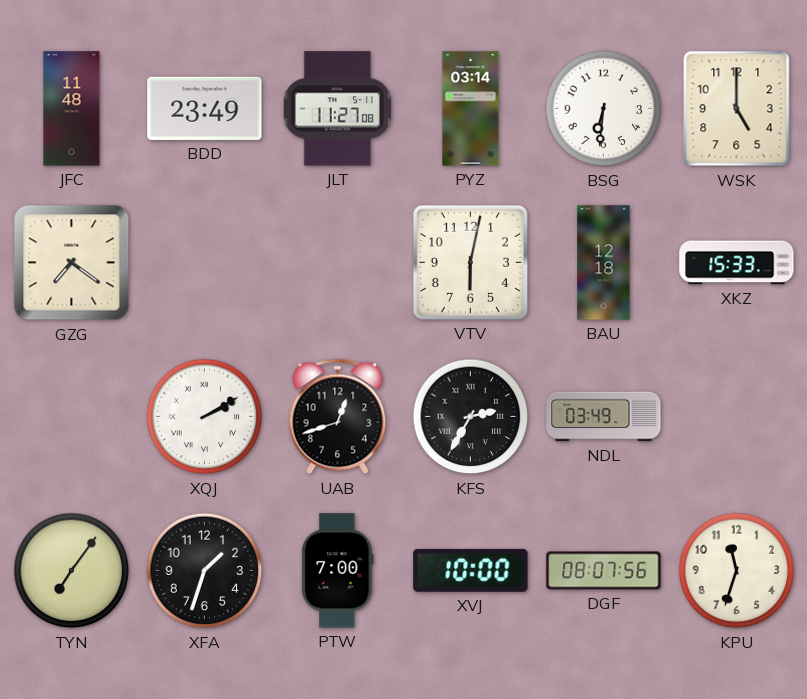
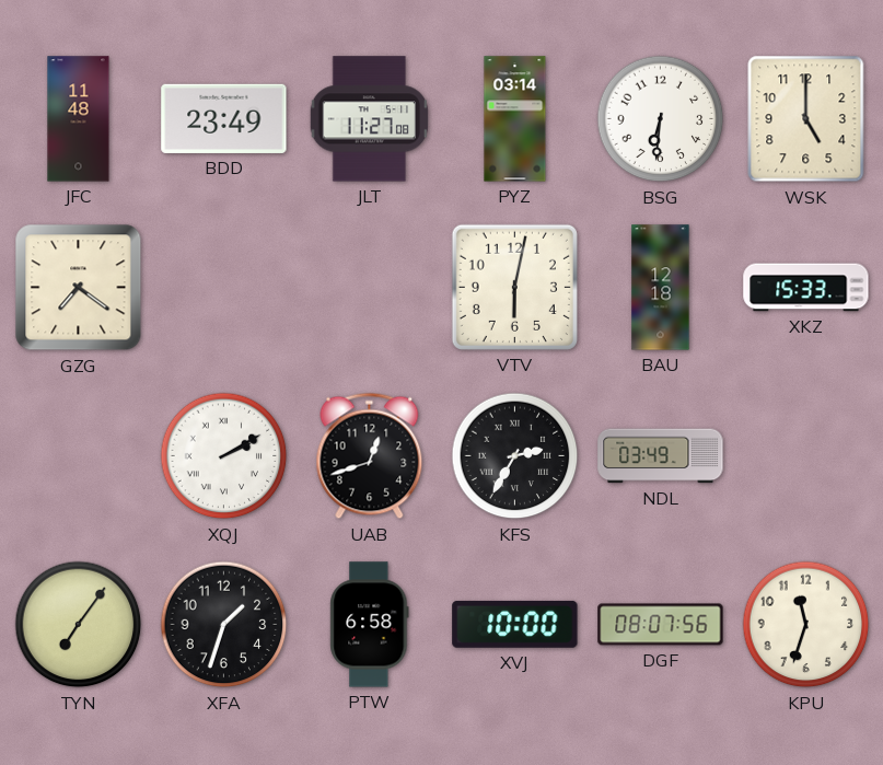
PTW: 7:00 -> 6:58 (370, 625)
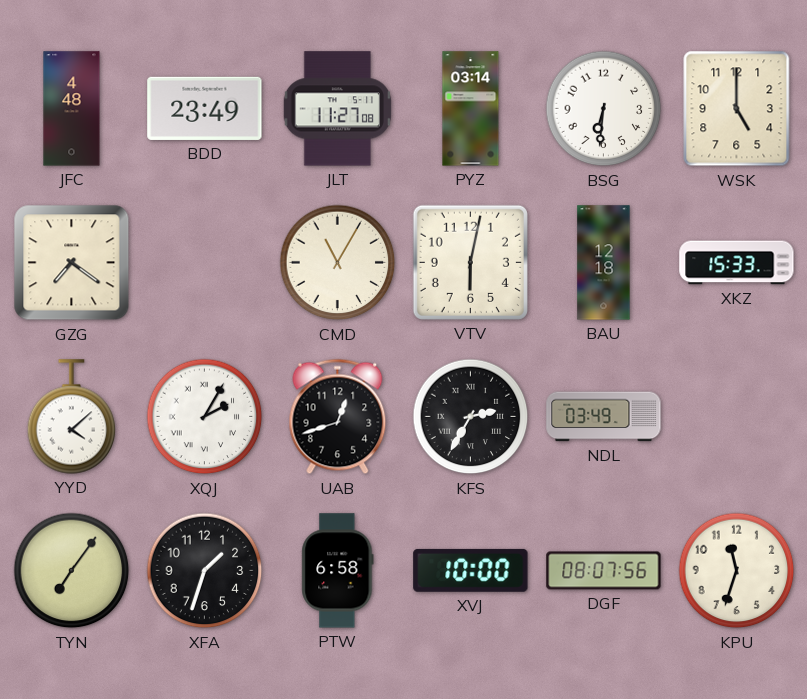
JFC: 11:48 -> 4:48 (72, 109)
CMD: none -> 11:05 (338, 263)
YYD: none -> 4:08 (72, 417)
XQJ: 2:10 -> 2:05 (205, 417)
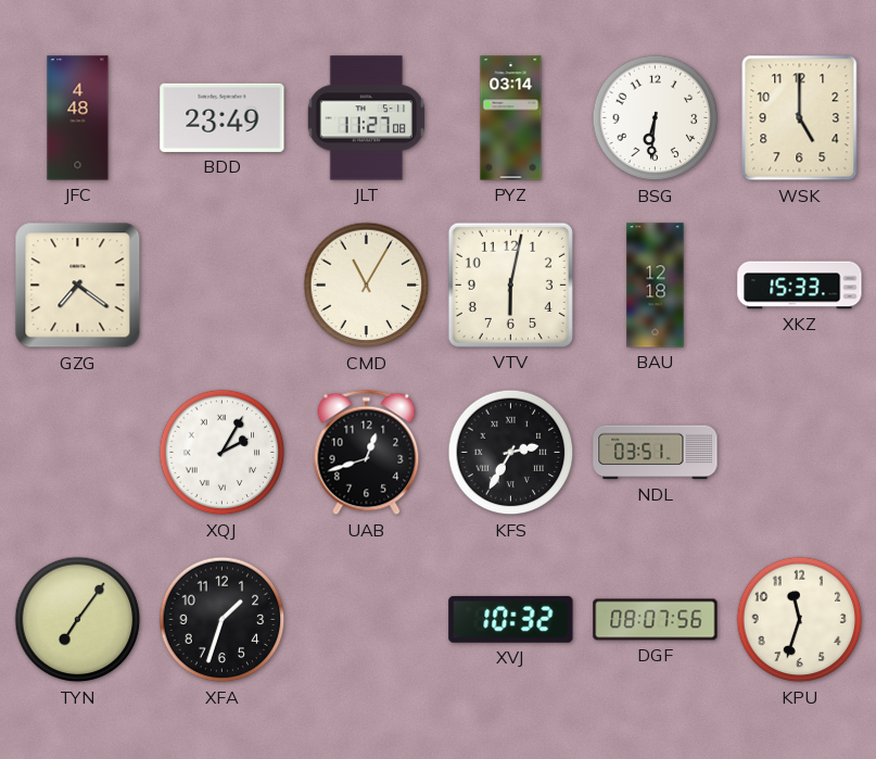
YYD: 4:08 -> none (72, 417)
NDL: 03:49 -> 03:51 (656, 453)
PTW: 6:58 -> none (338, 571)
XVJ: 10:00 -> 10:32 (511, 619)
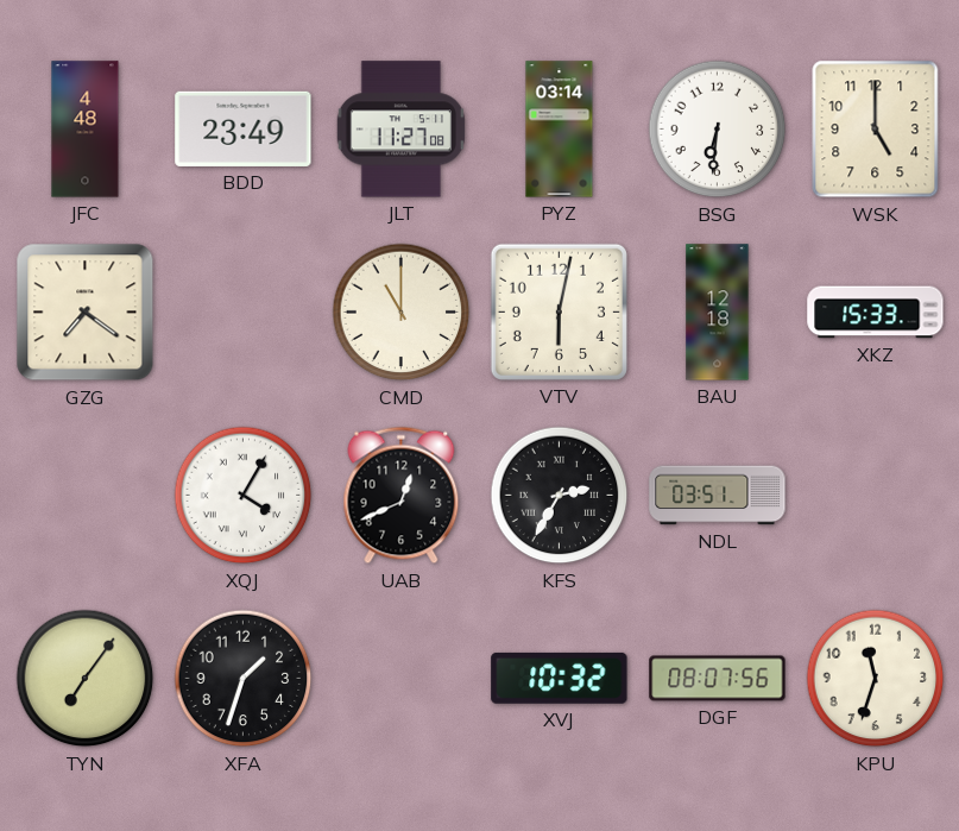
CMD: 11:05 -> 11:00 (402, 313)
XQJ: 2:05 -> 4:05 (244, 496)
UAB: 12:42 -> 12:41 (402, 496)
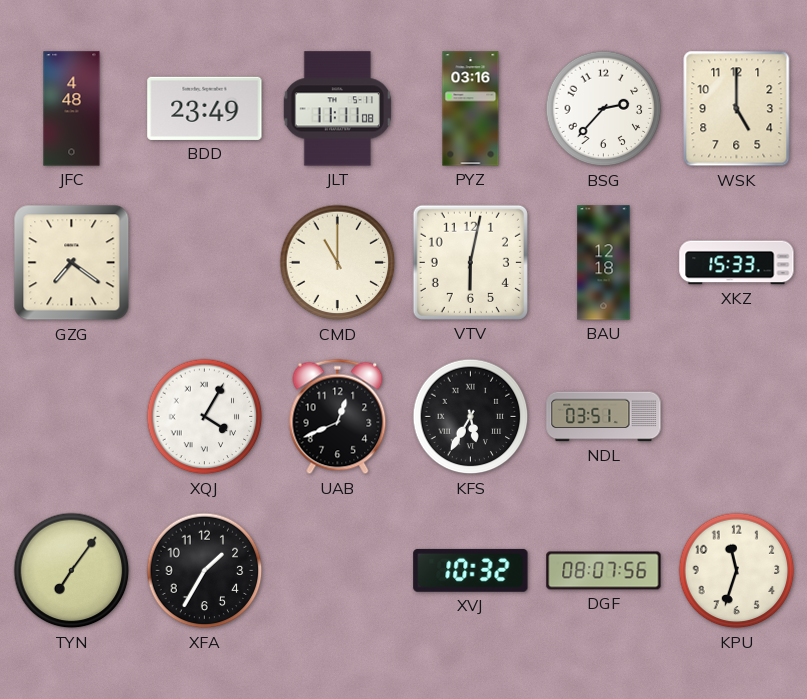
JLT: 11:27 -> 11:11 (337, 109)
PYZ: 03:14 -> 03:16 (471, 109)
BSG: 6:31 -> 2:37 (604, 109)
KFS: 2:35 -> 5:35 (471, 417)
XFA: 1:33 -> 1:35 (205, 571)
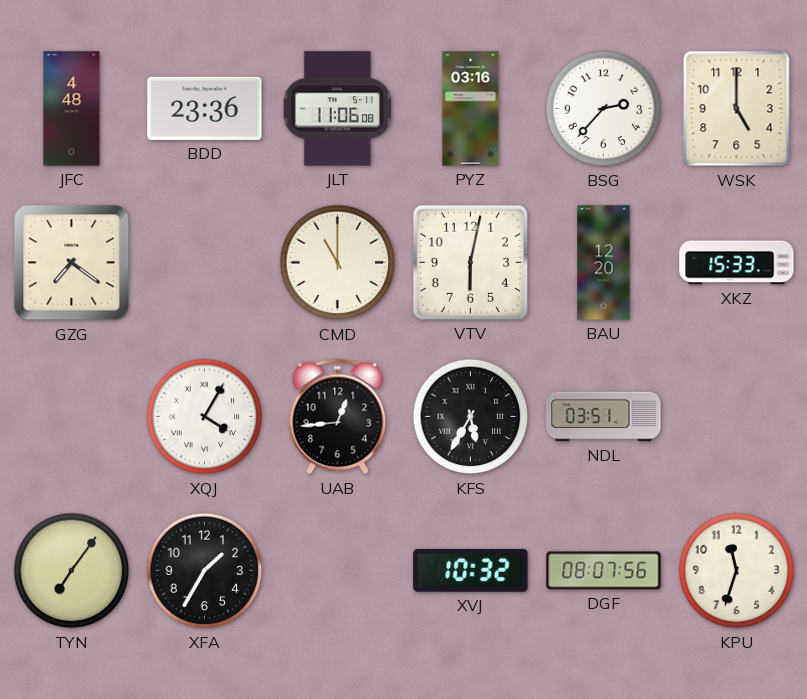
BDD: 23:49 -> 23:36 (205, 108)
JLT: 11:11 -> 11:06 (337, 109)
BAU: 12:18 -> 12:20 (604, 263)
UAB: 12:41 -> 12:44 (338, 417)
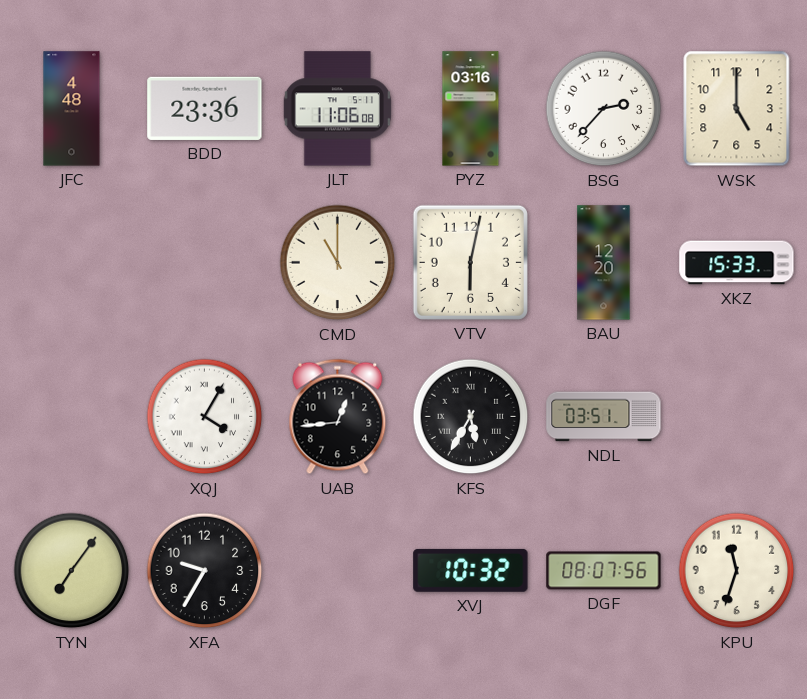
GZG: 7:21 -> none (72, 263)
XFA: 1:35 -> 9:35 (205, 571)
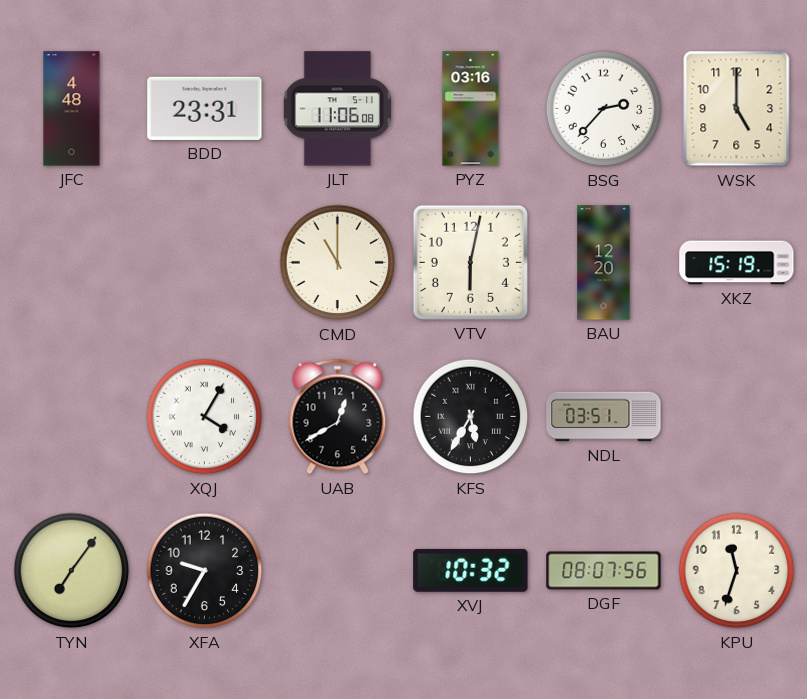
BDD: 23:36 -> 23:31 (205, 108)
XKZ: 15:33 -> 15:19 (737, 263)
UAB: 12:44 -> 12:40 (338, 417)
